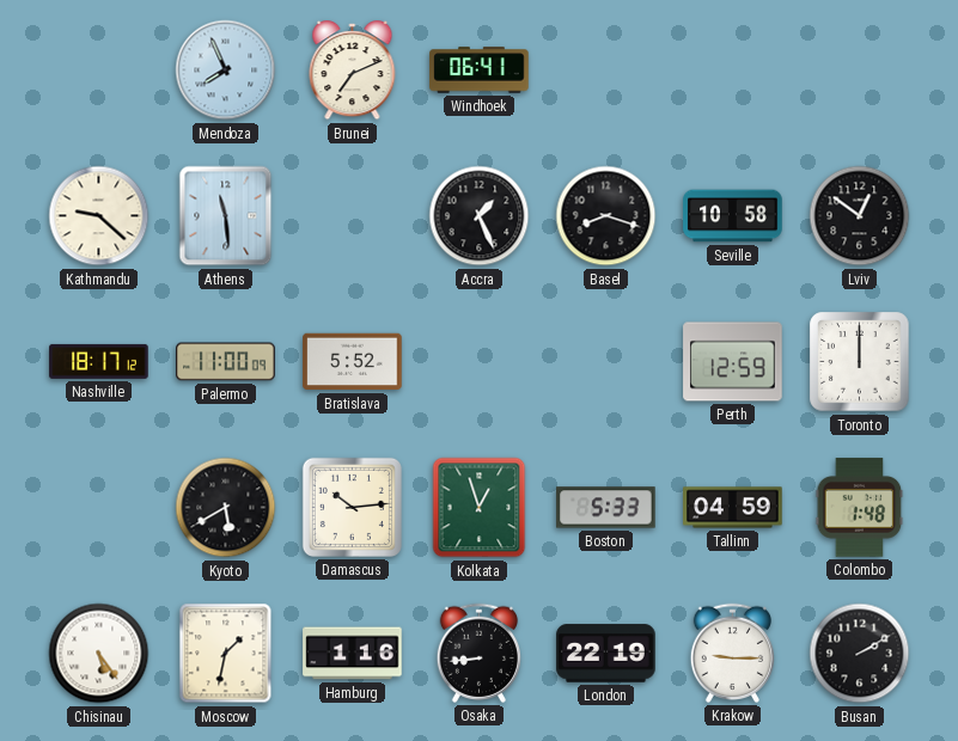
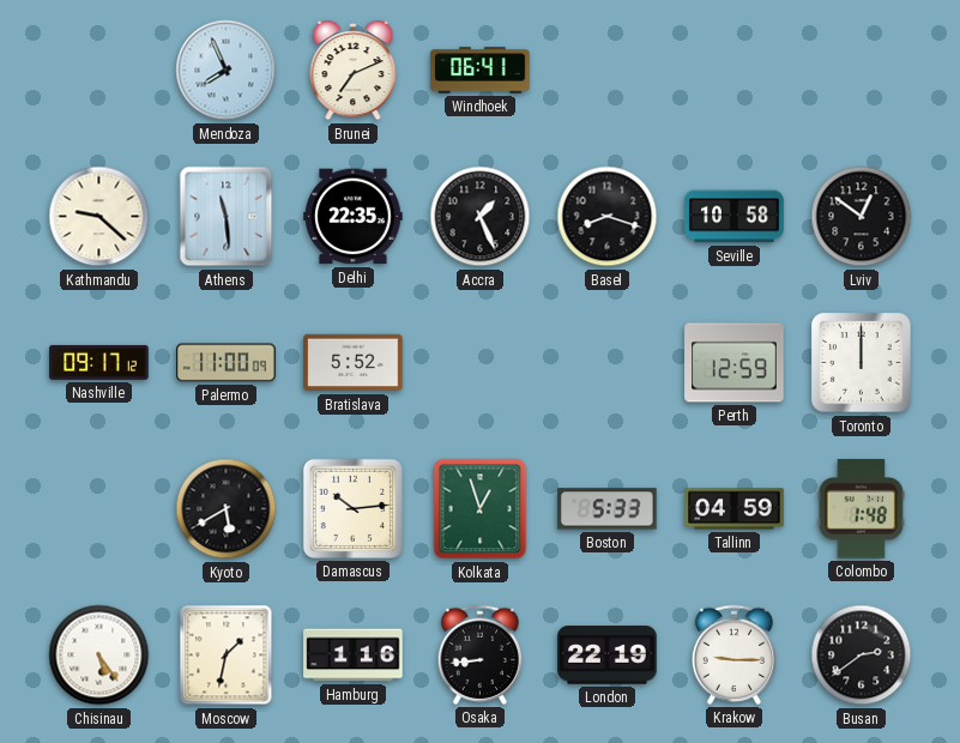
Delhi: none -> 22:35 (354, 217)
Nashville: 18:17 -> 09:17 (99, 362)
Busan: 2:10 -> 2:39 (862, 656)
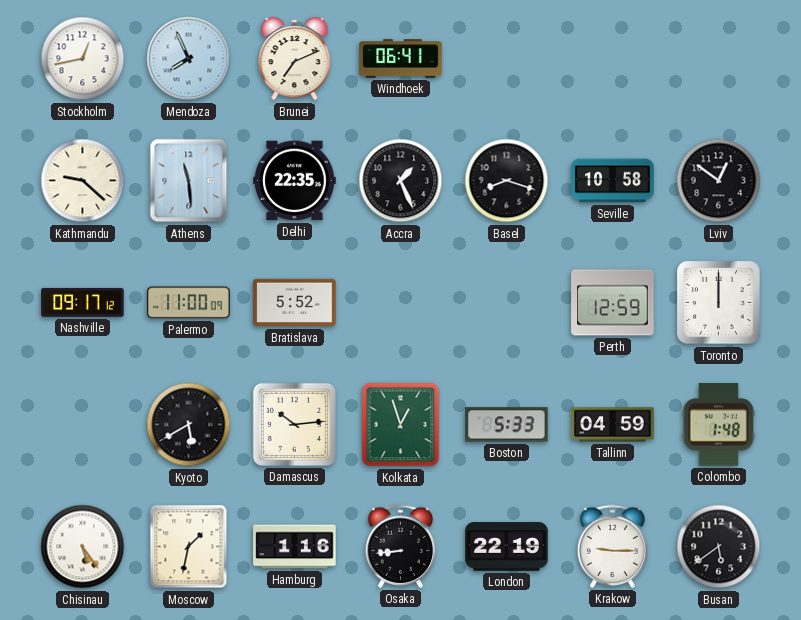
Stockholm: none -> 12:43 (83, 59)
Busan: 2:39 -> 5:39 (719, 547)
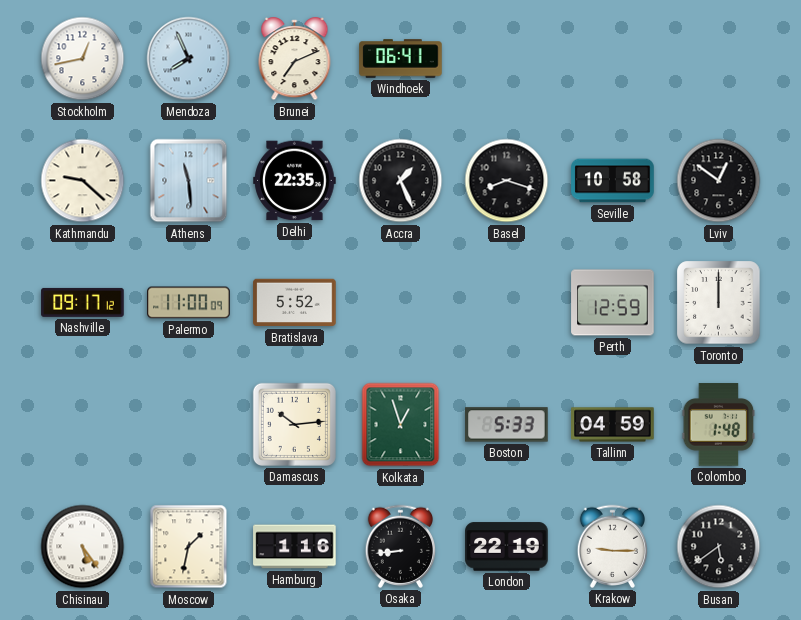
Kyoto: 5:40 -> none (189, 425)
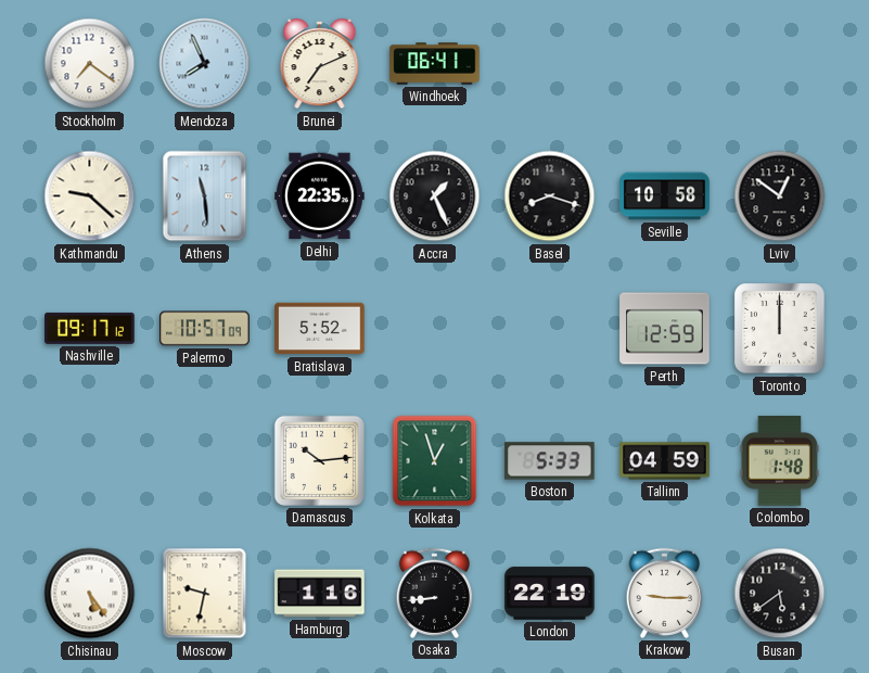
Stockholm: 12:43 -> 7:21 (90, 64)
Palermo: 11:00 -> 10:57 (205, 329)
Moscow: 1:32 -> 9:32 (205, 594)
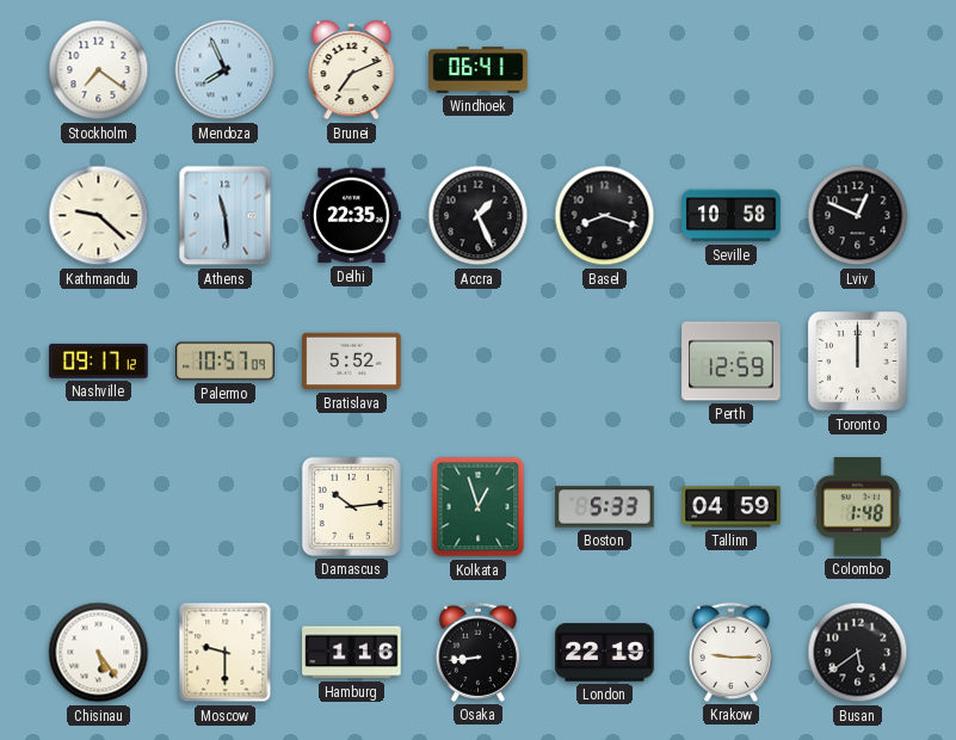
Lviv: 12:51 -> 12:49 (858, 216)
Moscow: 9:32 -> 9:30 (226, 653)
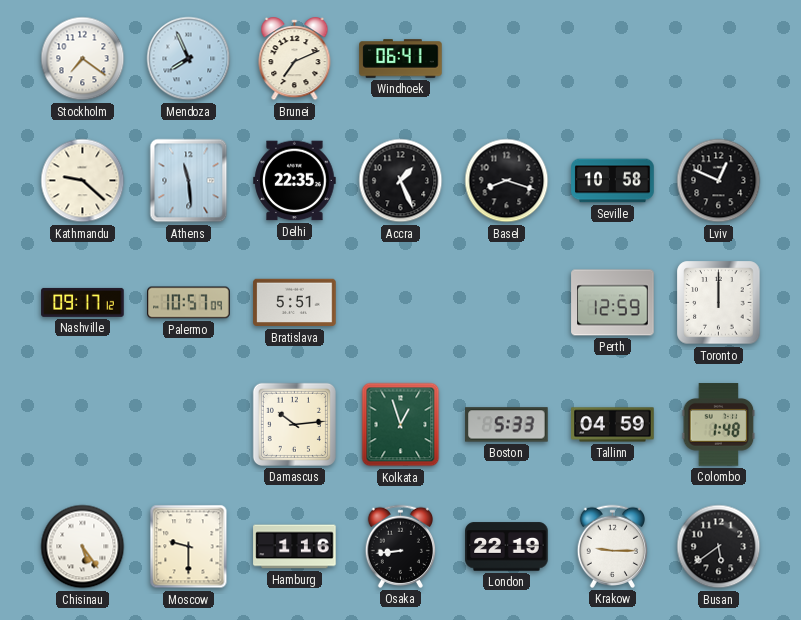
Bratislava: 5:52 -> 5:51 (295, 303)
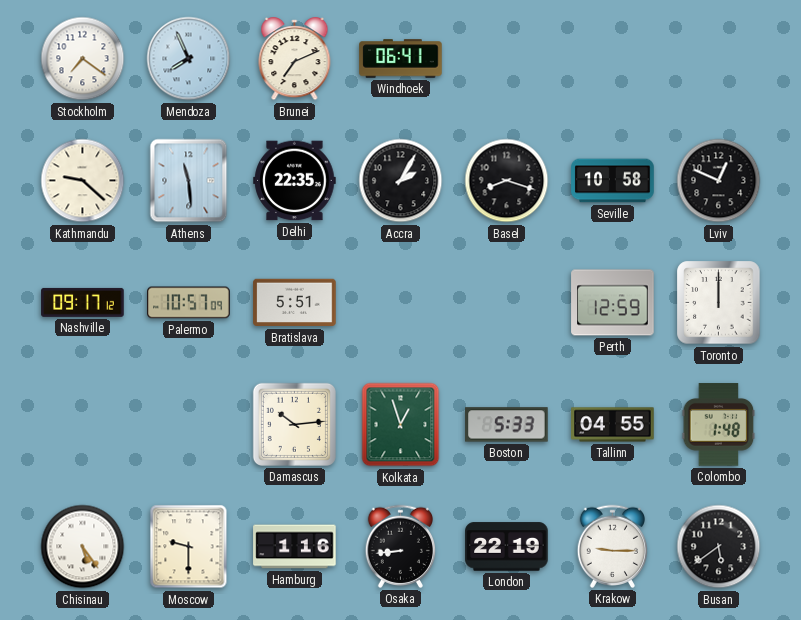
Accra: 1:26 -> 2:05 (401, 181)
Tallinn: 04:59 -> 04:55 (613, 425)
